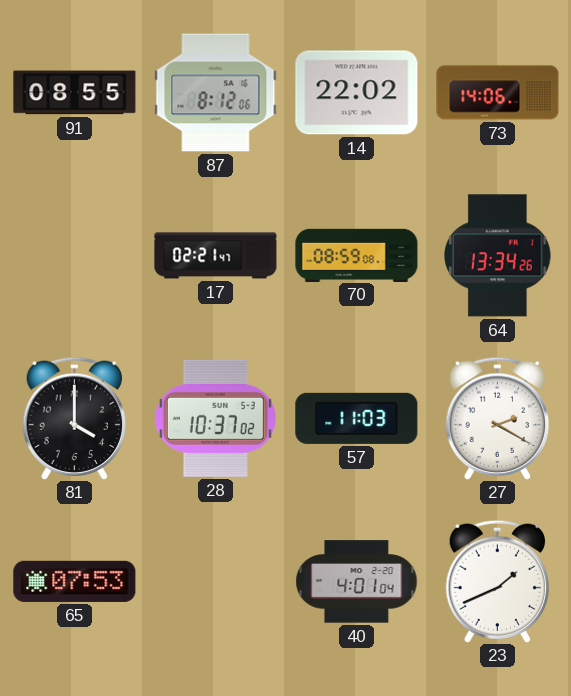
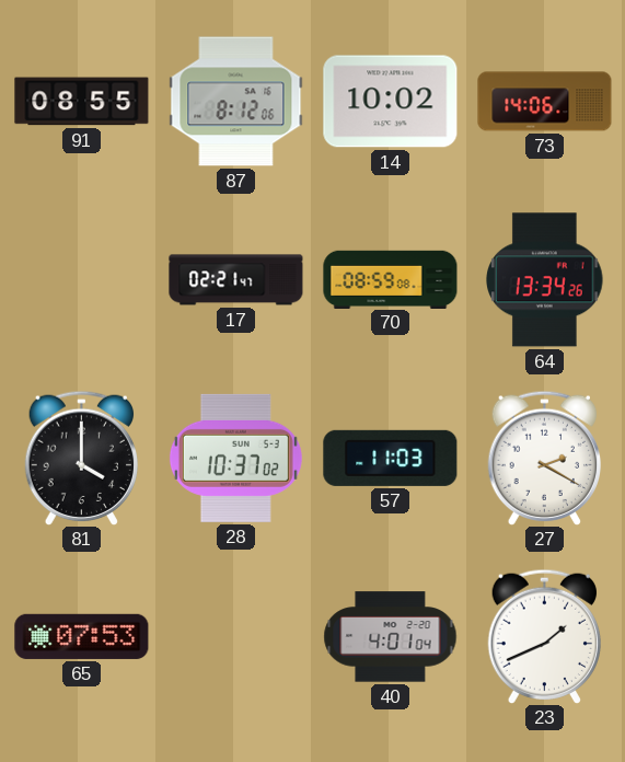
14: 22:02 -> 10:02 (391, 102)
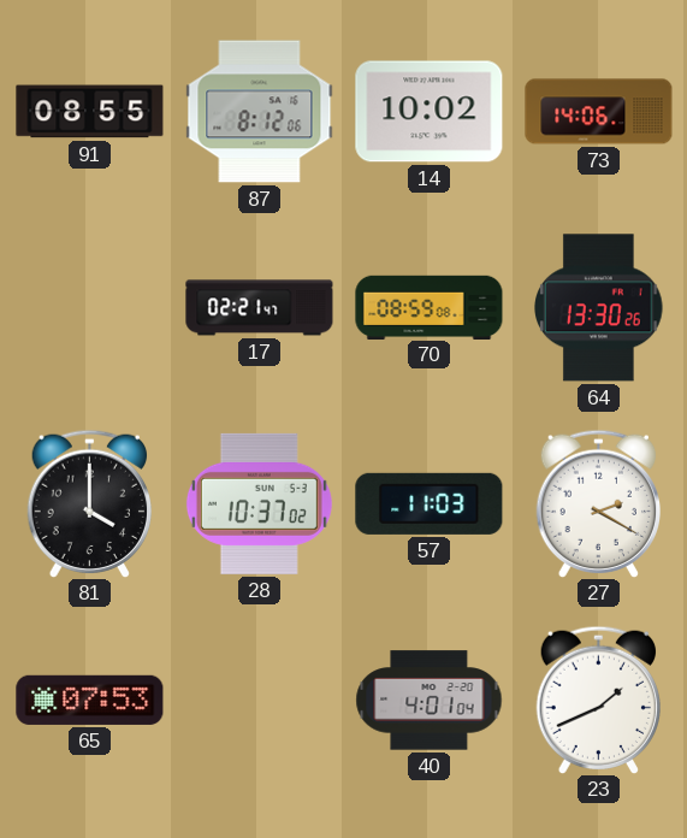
64: 13:34 -> 13:30 (599, 308)
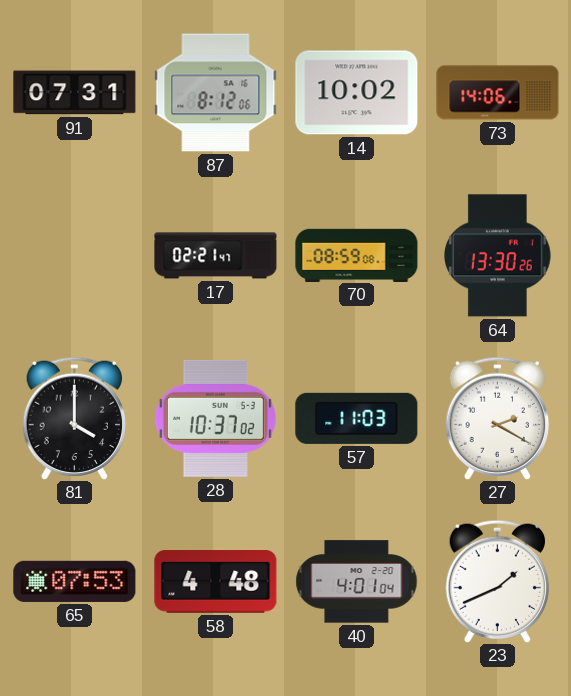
91: 08:55 -> 07:31 (75, 93)
58: none -> 4:48 (216, 582)
